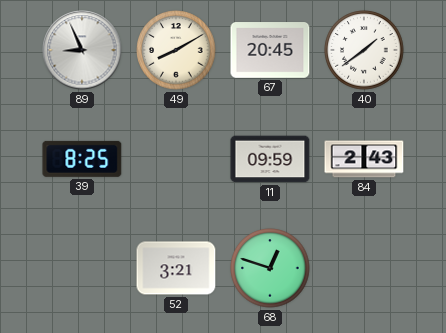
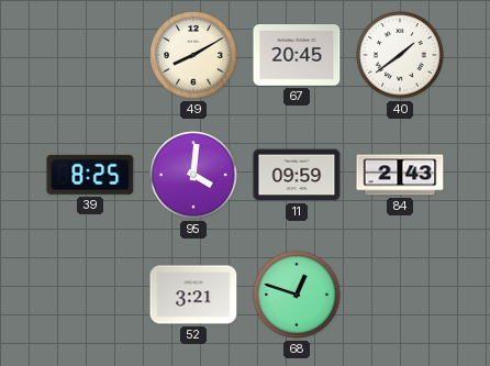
89: 8:56 -> none (82, 50)
95: none -> 4:01 (193, 175)
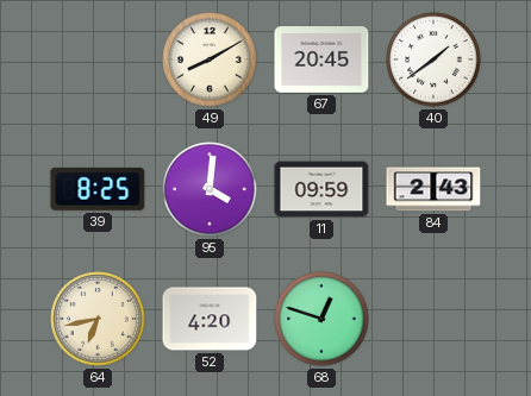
64: none -> 6:43 (98, 319)
52: 3:21 -> 4:20 (210, 319)
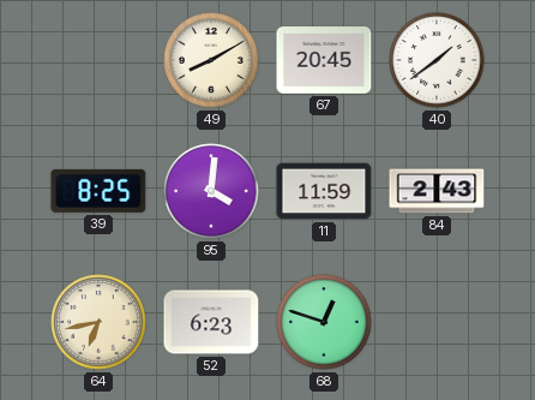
11: 09:59 -> 11:59 (324, 191)
52: 4:20 -> 6:23 (211, 322)
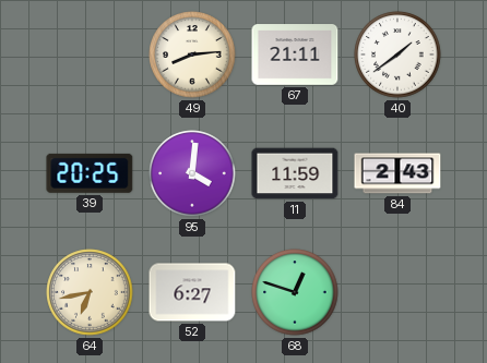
49: 8:10 -> 8:14 (192, 55)
67: 20:45 -> 21:11 (295, 55)
39: 8:25 -> 20:25 (90, 173)
52: 6:23 -> 6:27 (192, 292)
